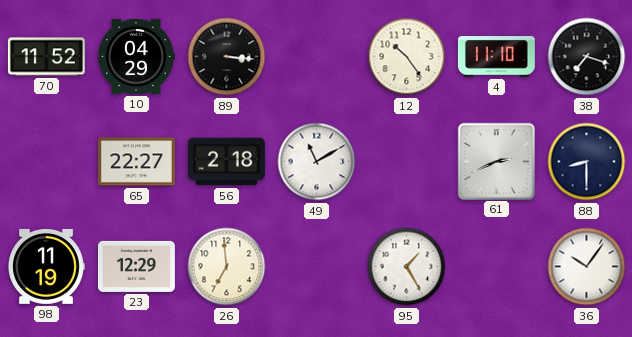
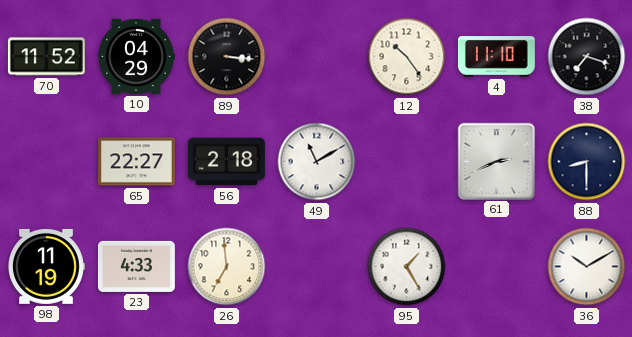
23: 12:29 -> 4:33 (136, 266)
36: 10:06 -> 10:10 (587, 267)
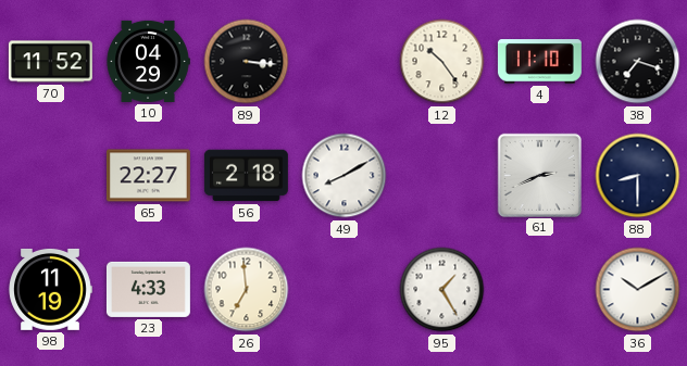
49: 11:10 -> 8:10 (345, 176)
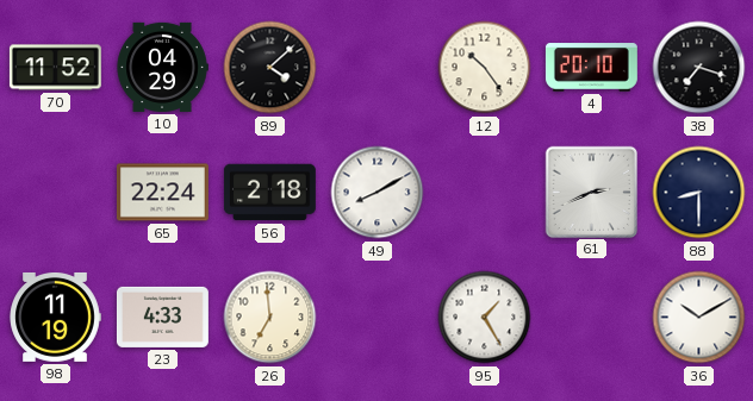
89: 3:16 -> 4:08 (270, 68)
4: 11:10 -> 20:10 (591, 68)
65: 22:27 -> 22:24 (162, 193)
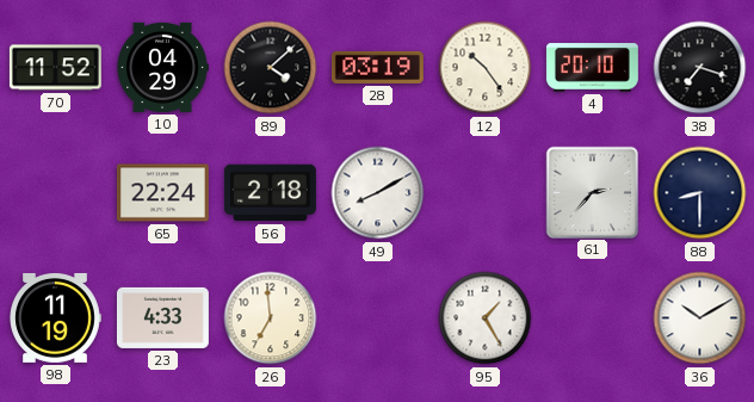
28: none -> 03:19 (377, 67)
61: 2:41 -> 2:37 (592, 192)
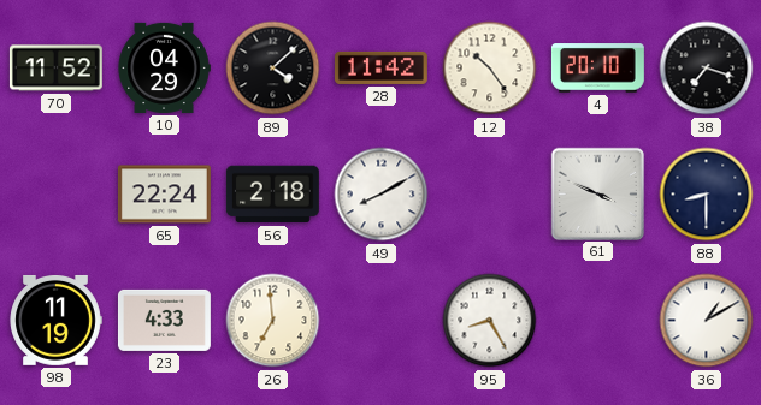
28: 03:19 -> 11:42 (380, 67)
61: 2:37 -> 3:49 (597, 193)
95: 1:25 -> 8:25 (490, 321)
36: 10:10 -> 1:10 (707, 321)
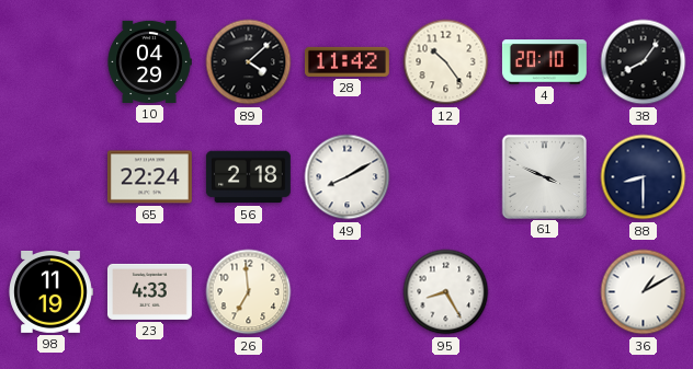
70: 11:52 -> none (55, 69)
38: 7:18 -> 8:06 (644, 62)
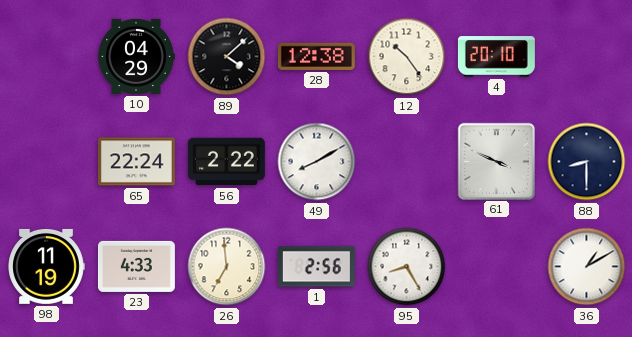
28: 11:42 -> 12:38 (316, 56)
38: 8:06 -> none (644, 62)
56: 2:18 -> 2:22 (226, 162)
1: none -> 2:56 (316, 267)
